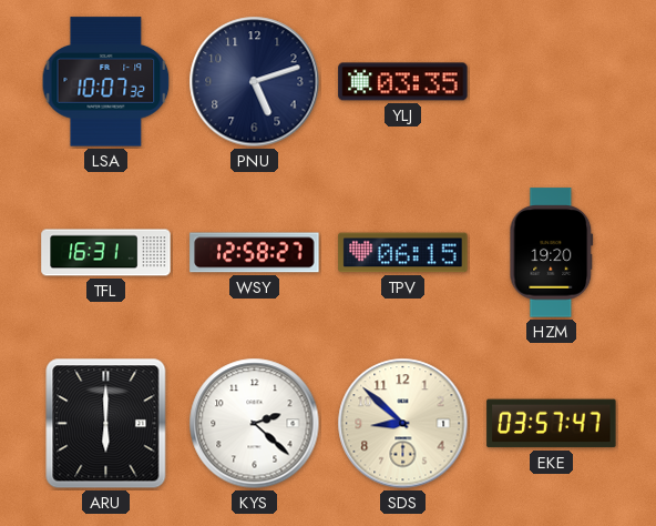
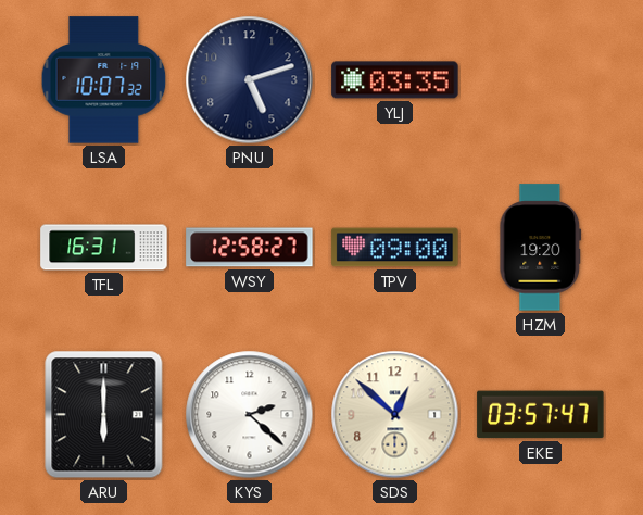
TPV: 06:15 -> 09:00 (395, 248)
SDS: 8:52 -> 12:52 (395, 415)
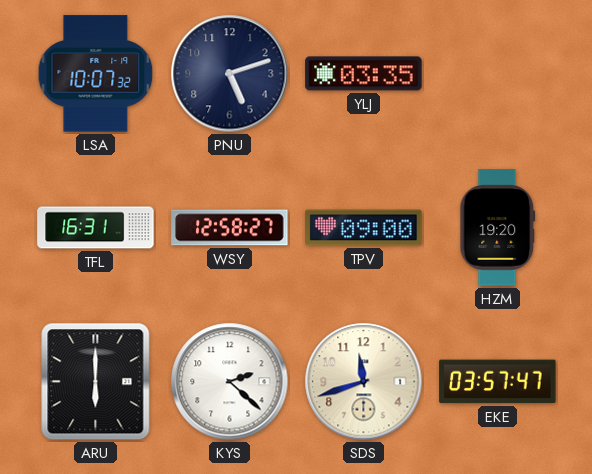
SDS: 12:52 -> 11:42 (364, 382)
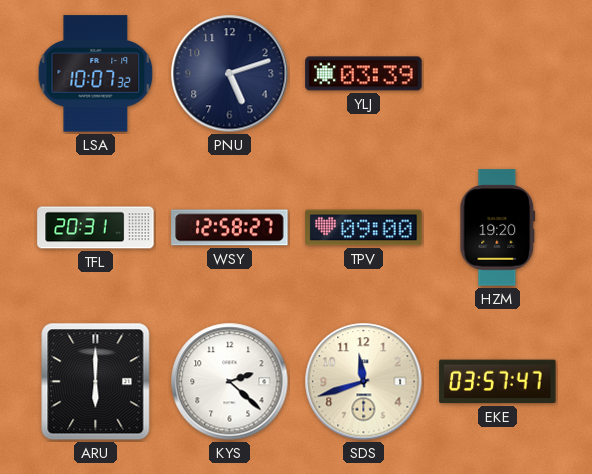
YLJ: 03:35 -> 03:39 (364, 74)
TFL: 16:31 -> 20:31 (96, 228)
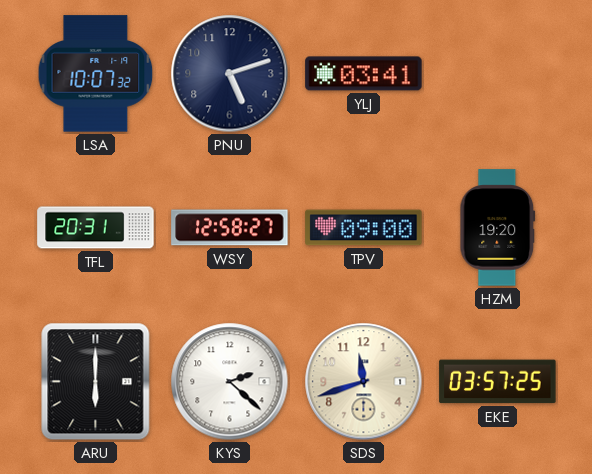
YLJ: 03:39 -> 03:41 (364, 74)
EKE: 03:57:47 -> 03:57:25 (498, 382)
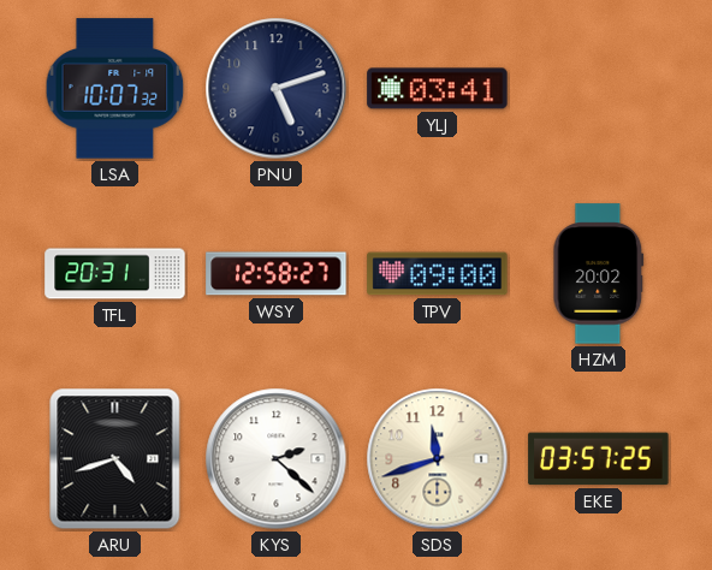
HZM: 19:20 -> 20:02 (599, 274)
ARU: 6:00 -> 4:42 (115, 459)
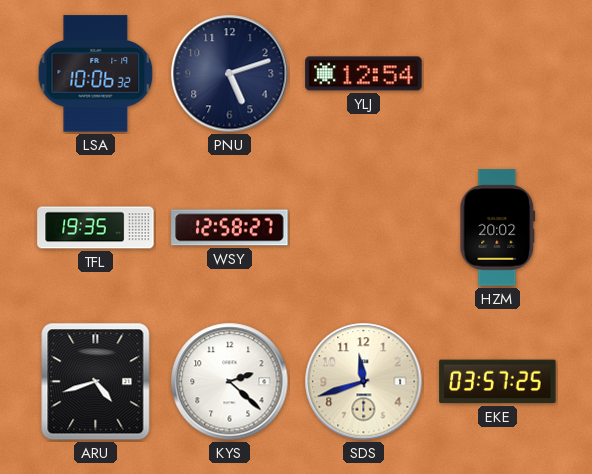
LSA: 10:07 -> 10:06 (96, 74)
YLJ: 03:41 -> 12:54 (364, 74)
TFL: 20:31 -> 19:35 (96, 228)
TPV: 09:00 -> none (438, 274)
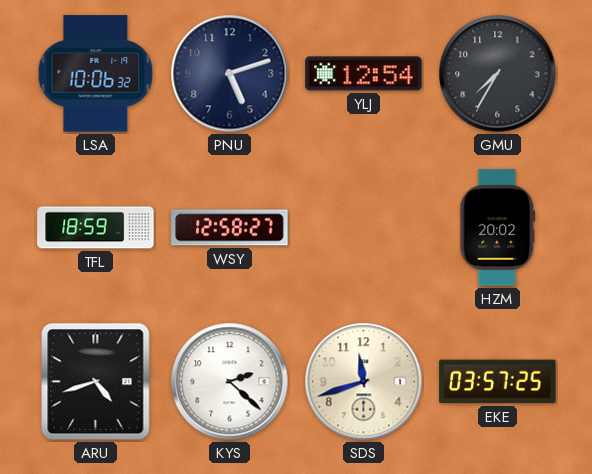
GMU: none -> 7:35 (498, 74)
TFL: 19:35 -> 18:59 (96, 228)
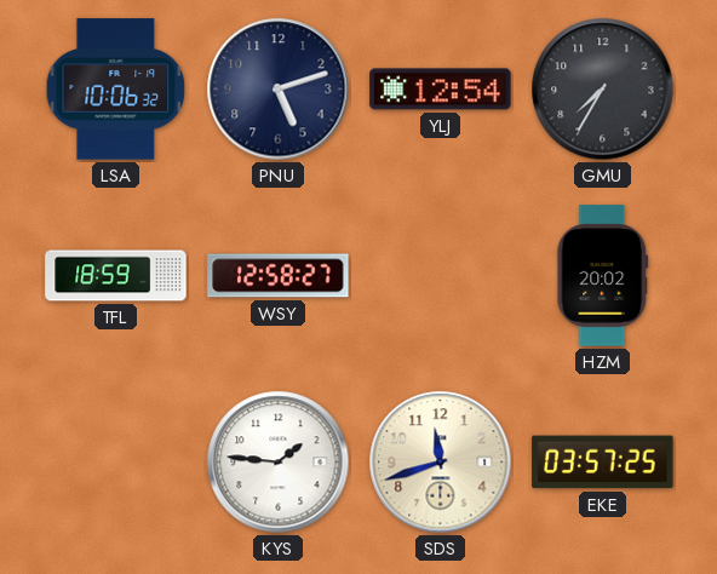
ARU: 4:42 -> none (96, 382)
KYS: 2:22 -> 1:46 (279, 463)
